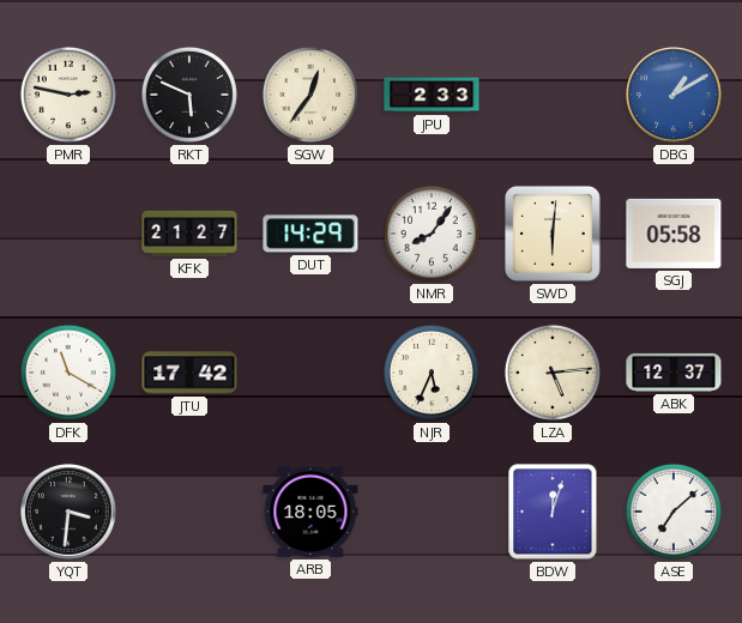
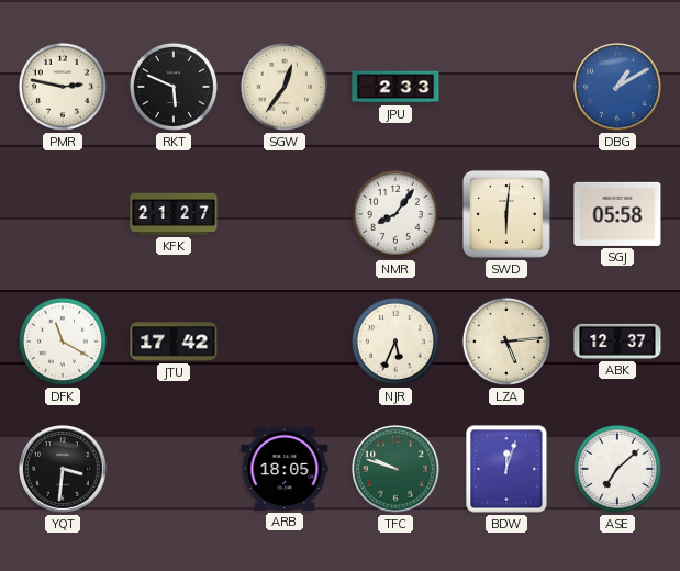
DUT: 14:29 -> none (310, 234)
TFC: none -> 9:48 (397, 470)
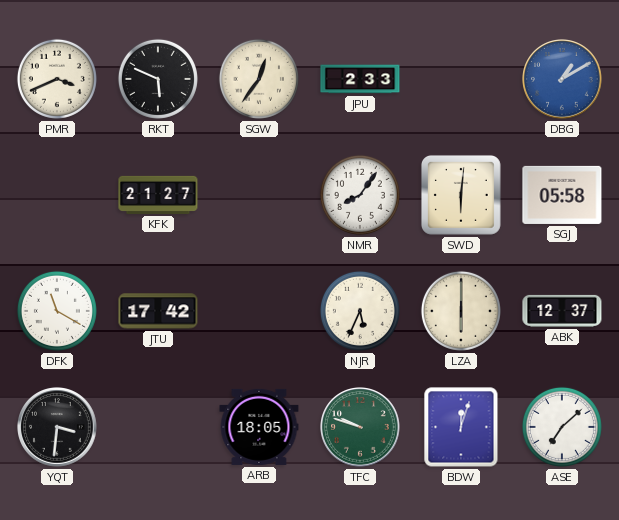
PMR: 2:47 -> 3:41 (57, 79)
LZA: 5:14 -> 6:00 (461, 311)
